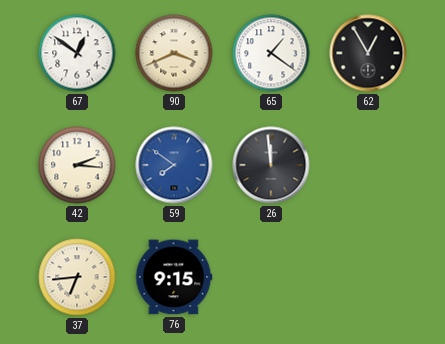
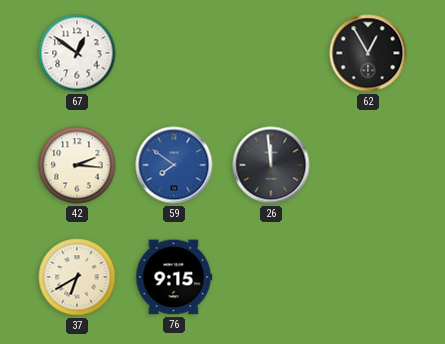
90: 3:41 -> none (174, 53)
65: 1:21 -> none (271, 53)
37: 6:44 -> 6:40 (77, 277)
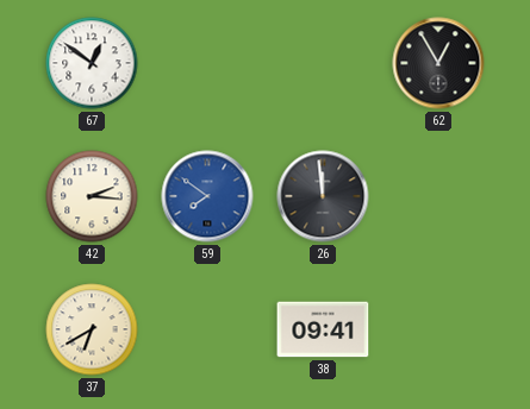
76: 9:15 -> none (174, 277)
38: none -> 09:41 (323, 329)
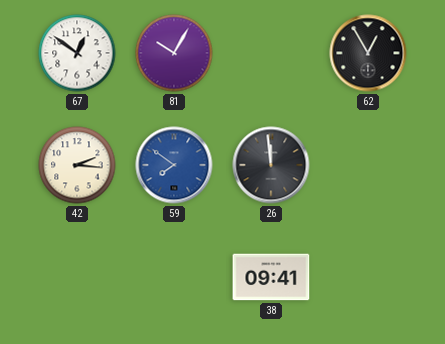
81: none -> 10:05 (174, 53)
37: 6:40 -> none (92, 329)
